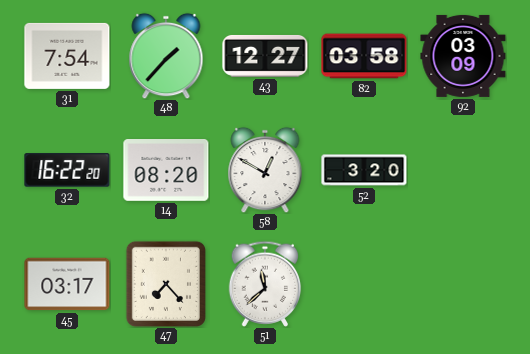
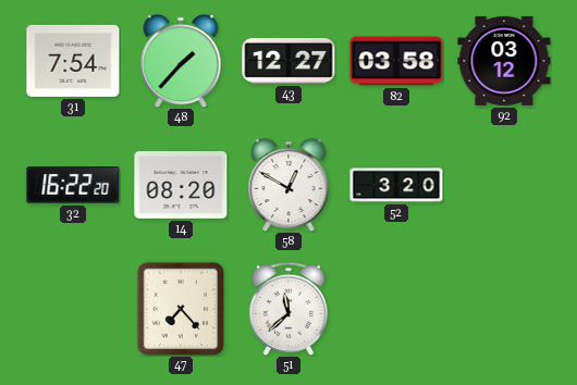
92: 03:09 -> 03:12 (504, 61)
45: 03:17 -> none (67, 284)
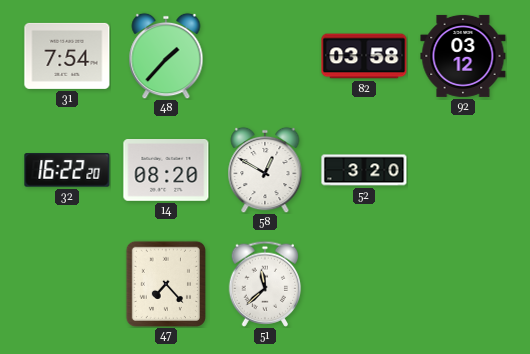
43: 12:27 -> none (288, 61)
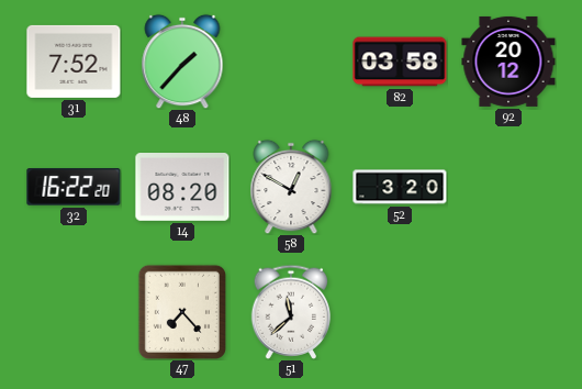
31: 7:54 -> 7:52 (74, 62)
92: 03:12 -> 20:12 (508, 62)
